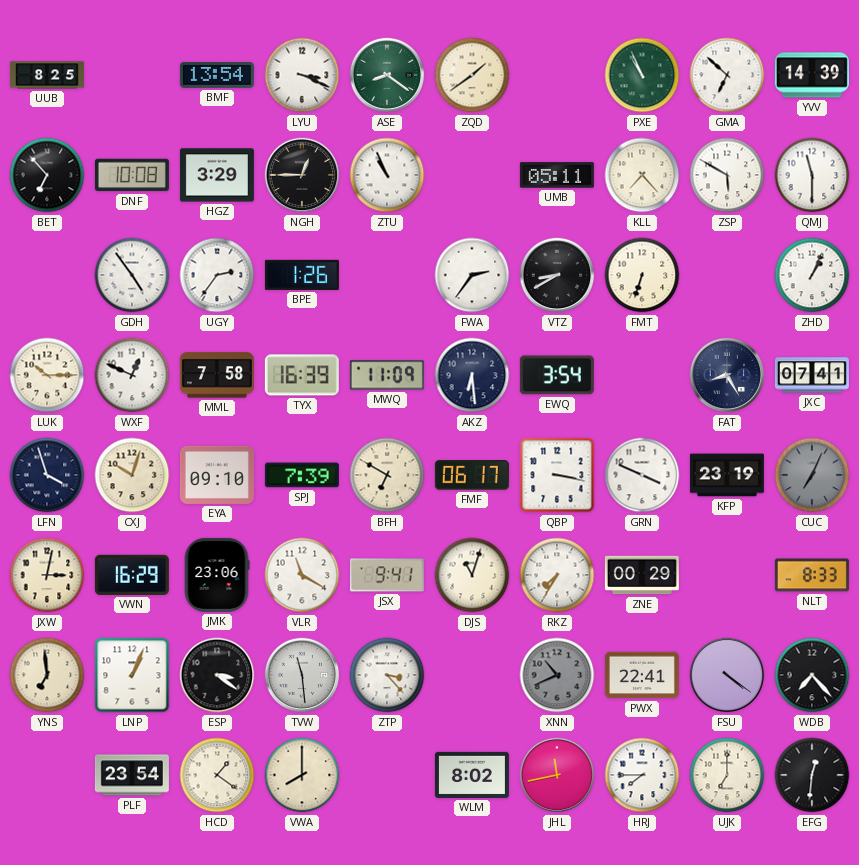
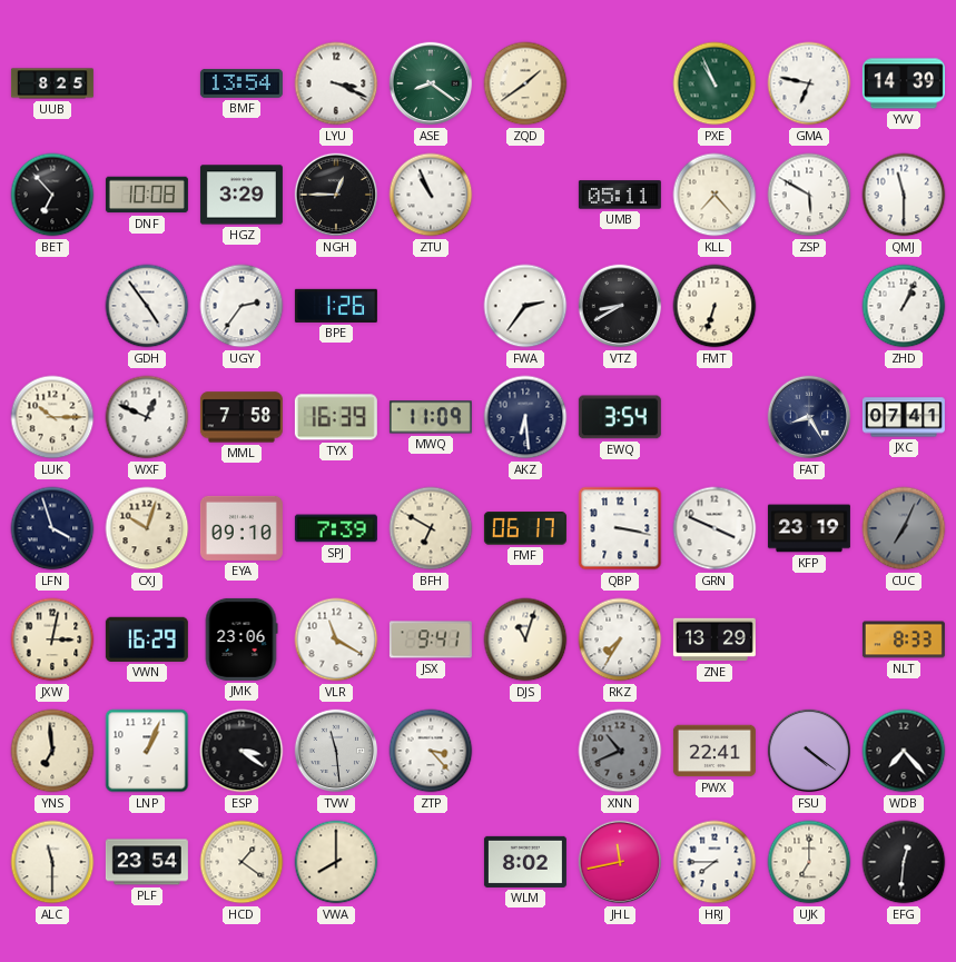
GMA: 6:52 -> 6:47 (809, 83)
ZNE: 00:29 -> 13:29 (714, 639)
ALC: none -> 11:30 (52, 862)
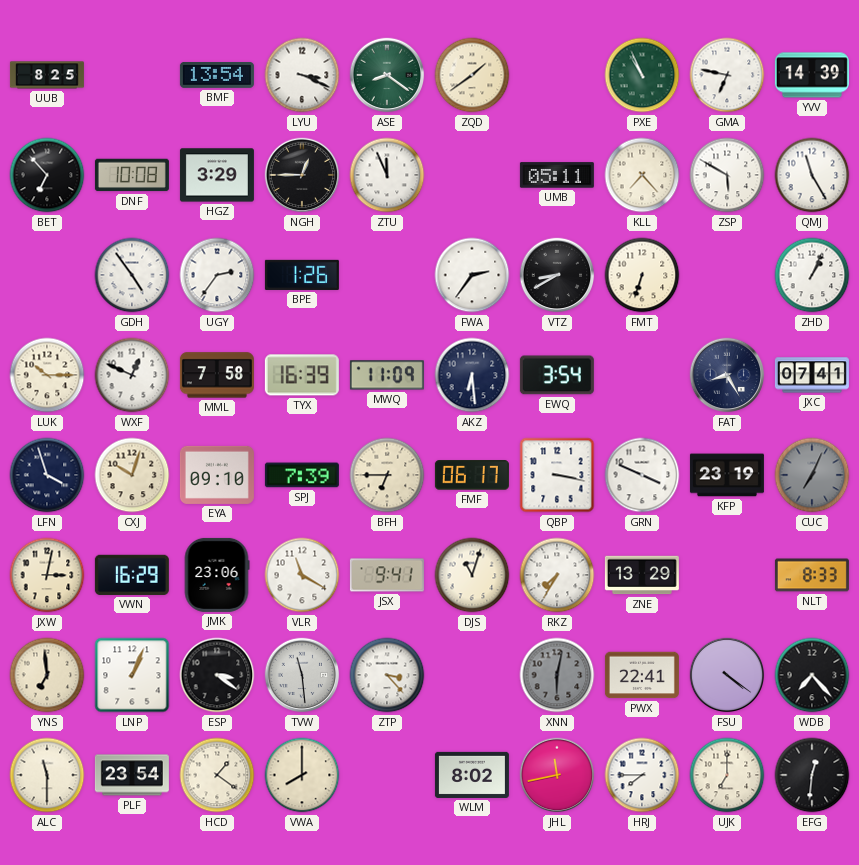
ZTU: 10:56 -> 11:56 (387, 175)
QMJ: 11:30 -> 11:25 (812, 175)
BFH: 6:50 -> 6:45 (387, 475)
XNN: 10:41 -> 6:02 (557, 675)
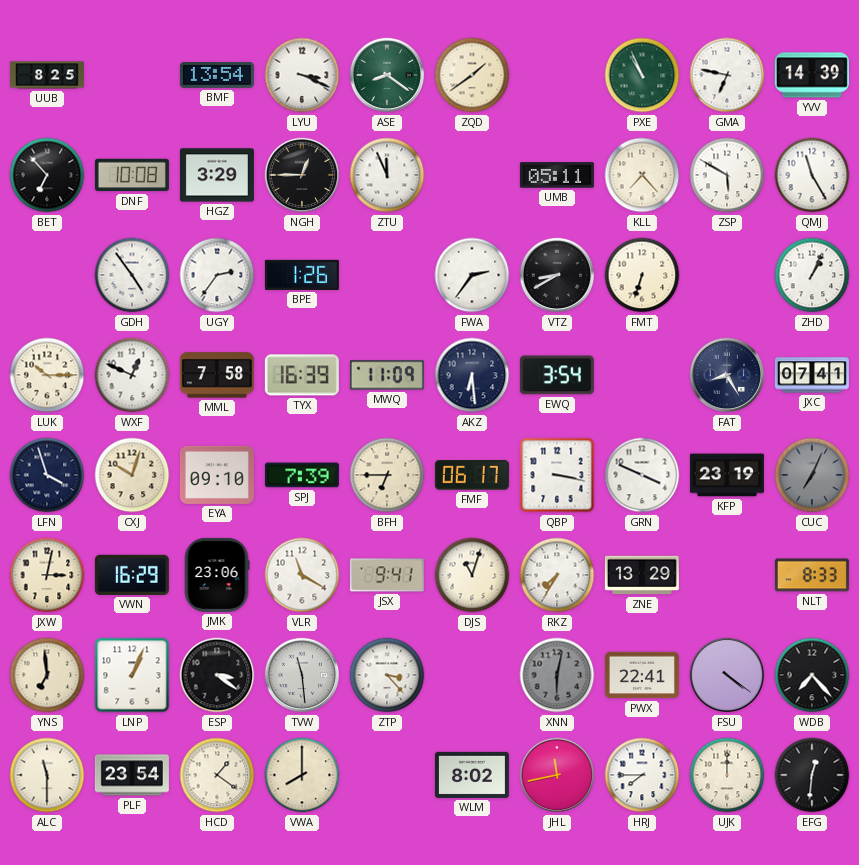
UJK: 7:00 -> 12:00 (727, 775)
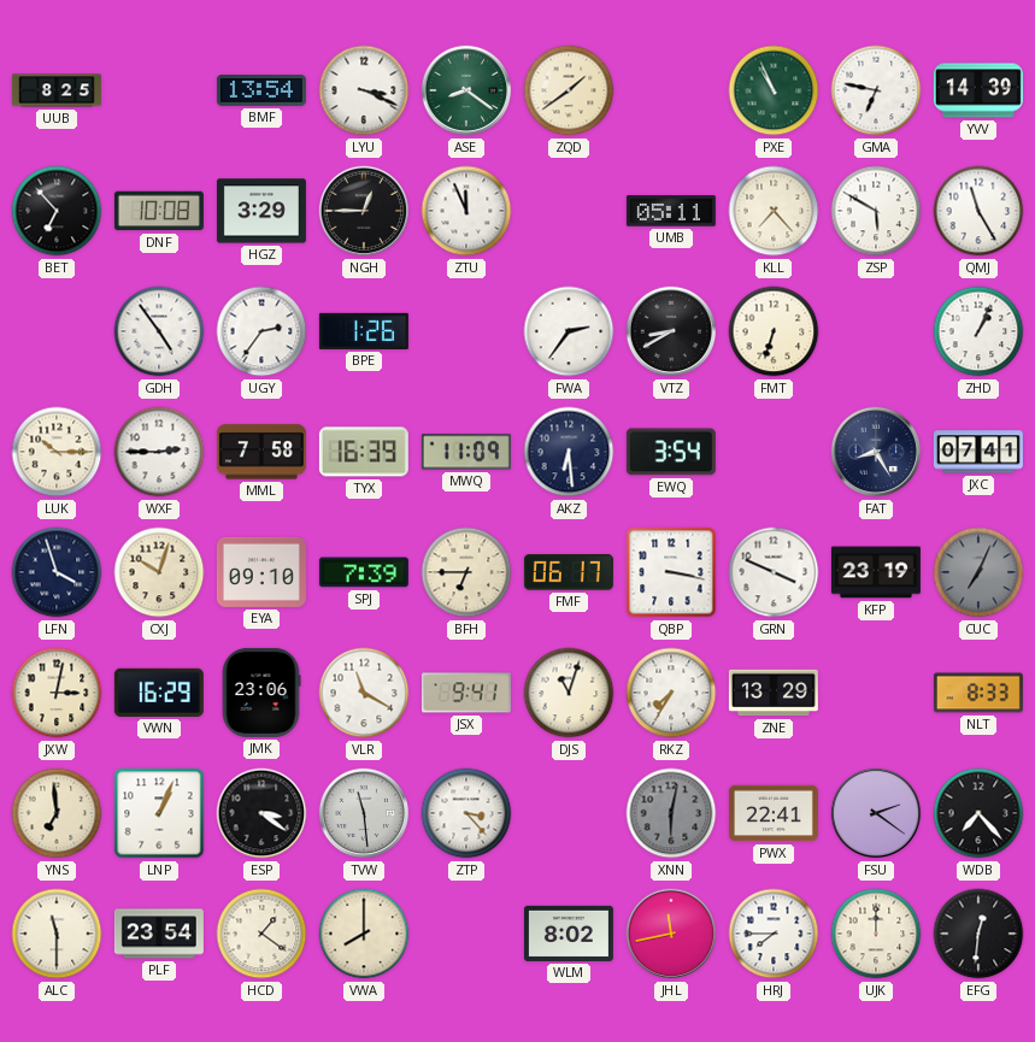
WXF: 12:49 -> 2:45 (159, 452)
FSU: 4:21 -> 2:21 (876, 813)
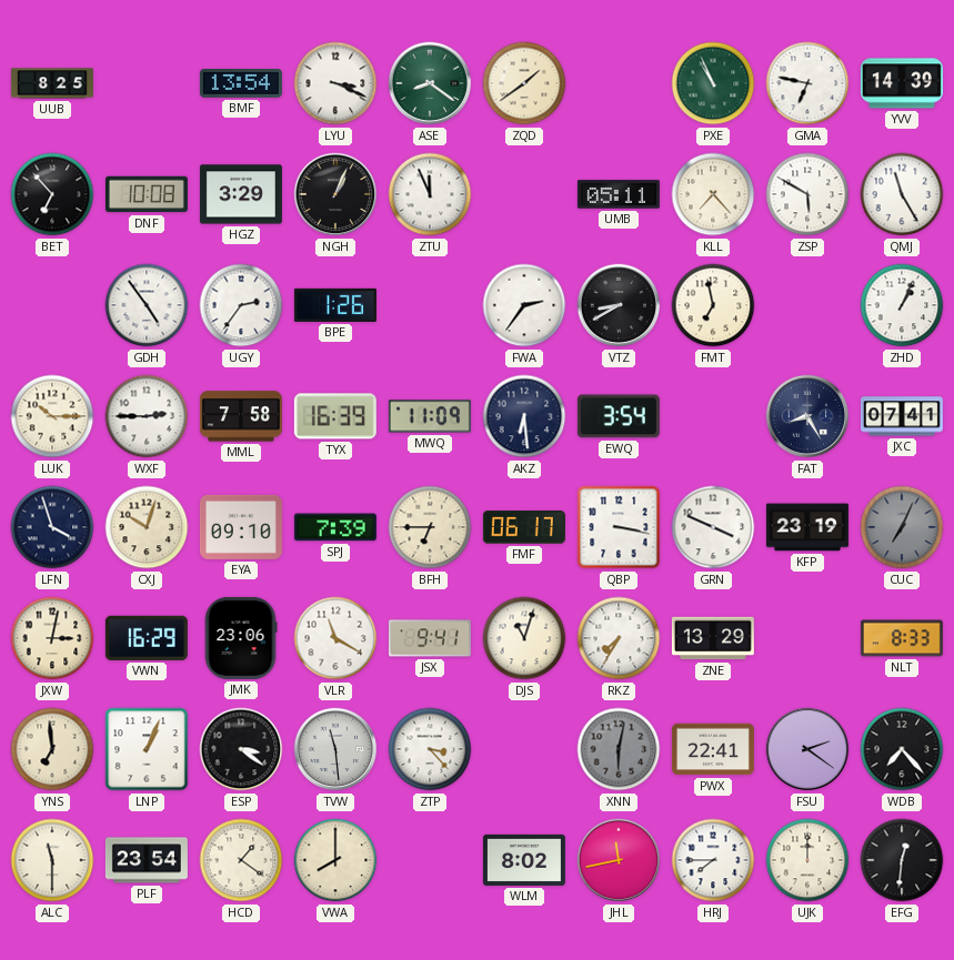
NGH: 12:45 -> 1:04 (335, 194)
FMT: 6:33 -> 6:58 (713, 305)
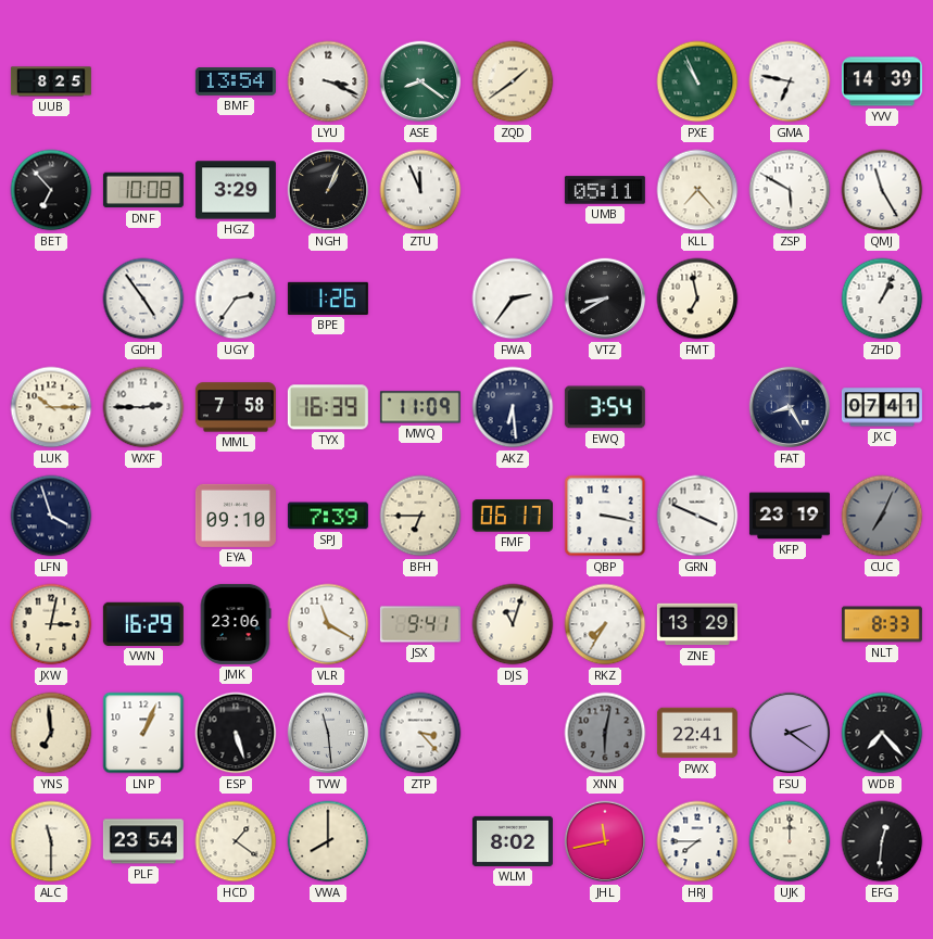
CXJ: 10:03 -> none (147, 527)
ESP: 3:21 -> 5:27 (236, 733)
